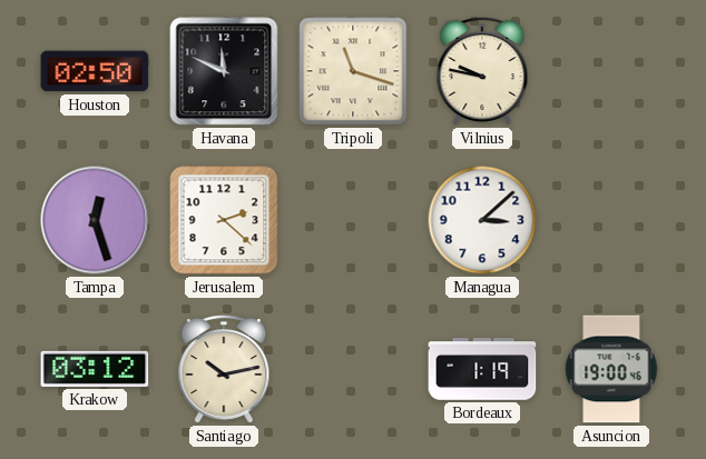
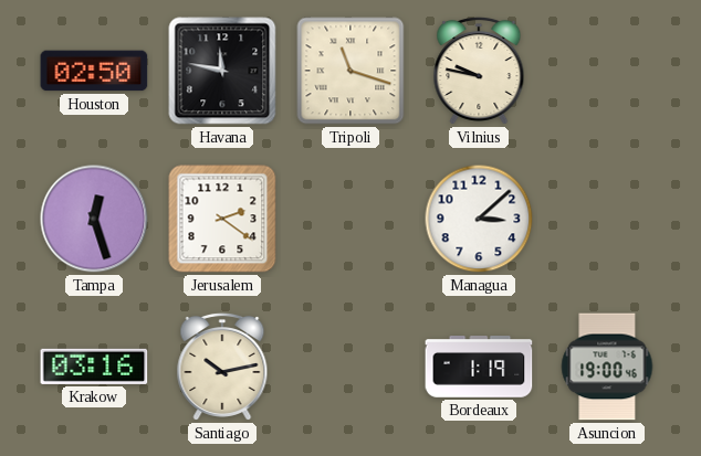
Havana: 11:49 -> 11:47 (222, 71)
Jerusalem: 2:22 -> 2:21 (222, 219)
Krakow: 03:12 -> 03:16 (94, 367)
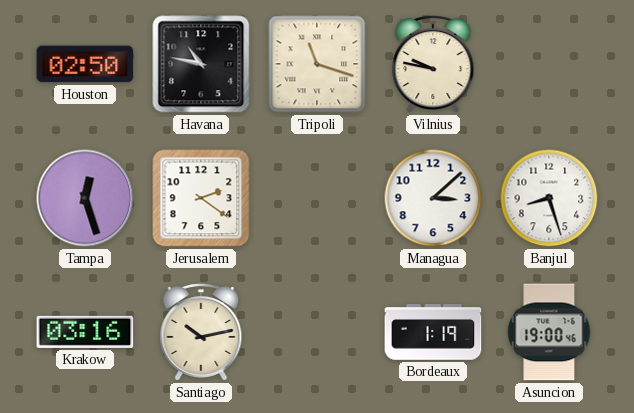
Havana: 11:47 -> 10:47 (201, 64)
Banjul: none -> 8:27 (549, 198)
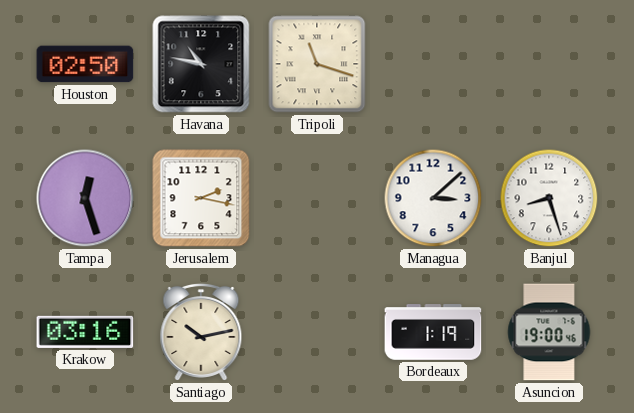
Vilnius: 9:47 -> none (433, 64)
Jerusalem: 2:21 -> 2:17 (201, 198)
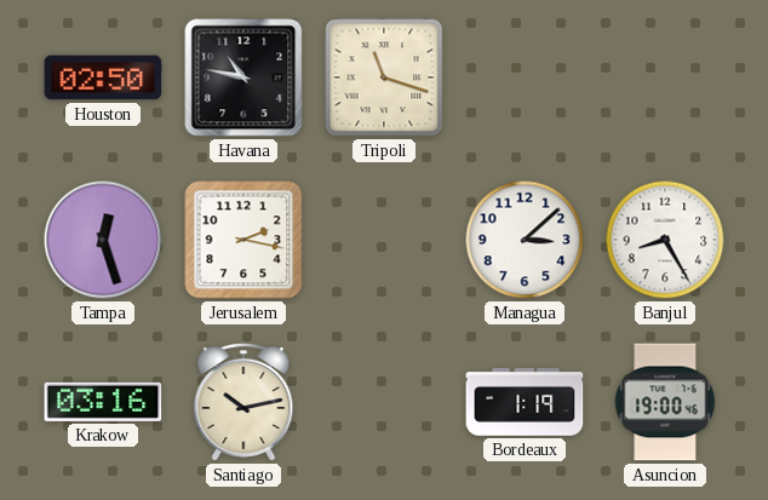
Banjul: 8:27 -> 8:25 (665, 240)
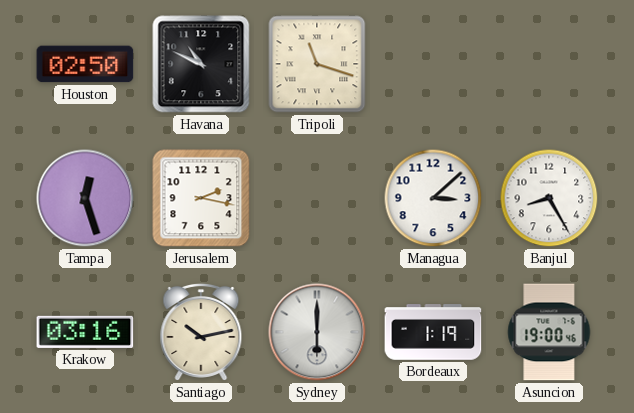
Havana: 10:47 -> 10:49 (201, 64)
Sydney: none -> 6:00 (317, 332)
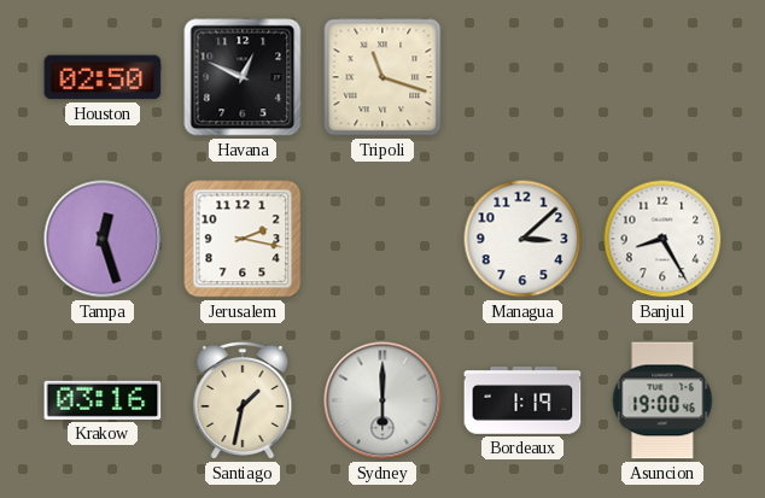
Havana: 10:49 -> 12:49 (243, 77)
Santiago: 10:13 -> 1:32 (243, 400)
